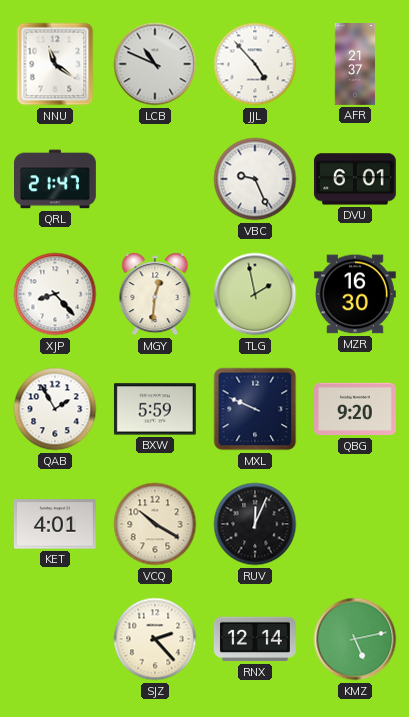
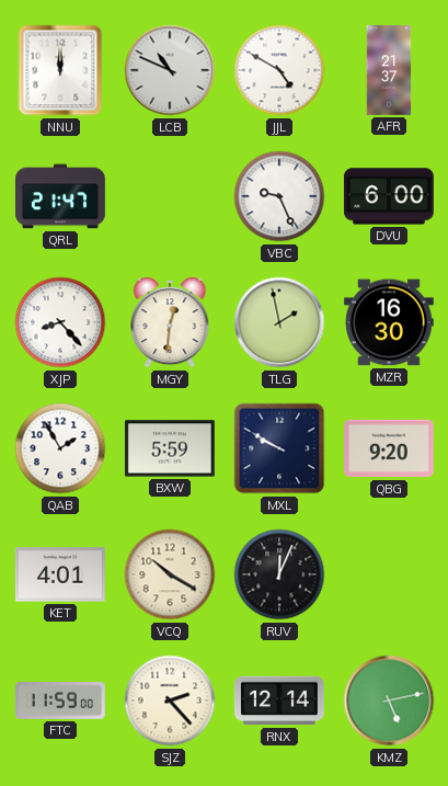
NNU: 11:21 -> 12:00 (60, 70)
JJL: 4:53 -> 4:50 (279, 70)
DVU: 6:01 -> 6:00 (389, 196)
MXL: 9:49 -> 9:50 (279, 448)
FTC: none -> 11:59 (61, 702)
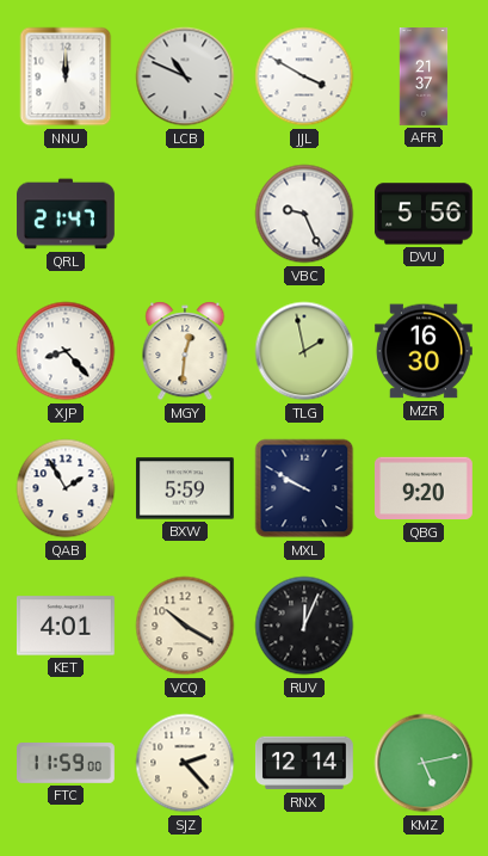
JJL: 4:50 -> 3:50 (304, 76)
DVU: 6:00 -> 5:56 (424, 214)
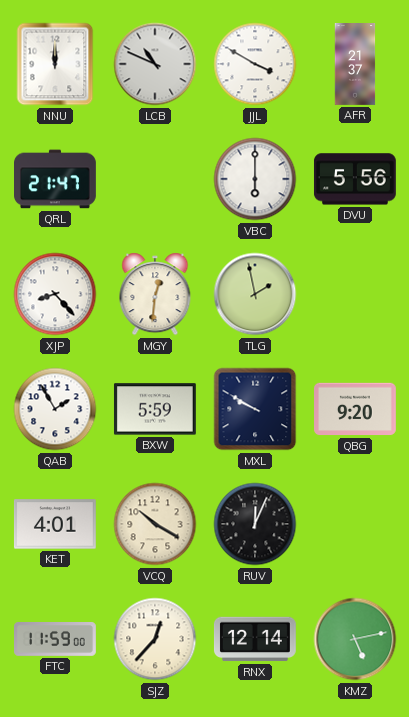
VBC: 9:26 -> 6:00 (255, 179)
MZR: 16:30 -> none (424, 351)
SJZ: 2:23 -> 12:37 (155, 639)
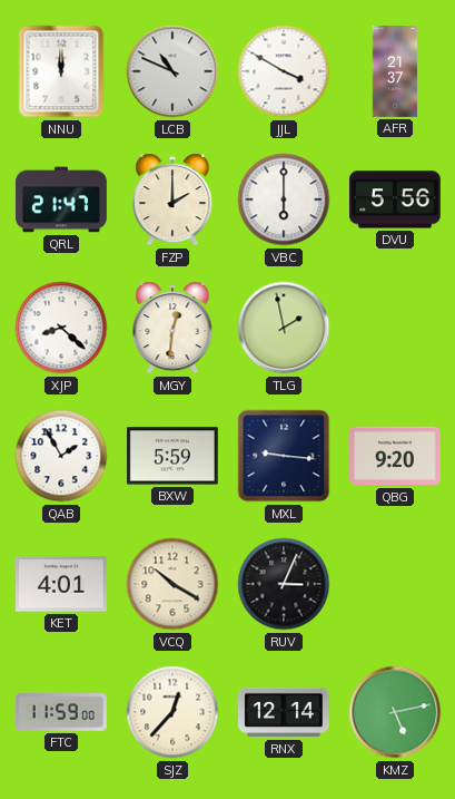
FZP: none -> 2:00 (172, 199)
XJP: 8:23 -> 8:22 (61, 328)
MXL: 9:50 -> 9:16 (284, 456)
RUV: 12:04 -> 3:04 (284, 584)
